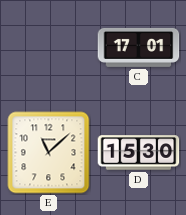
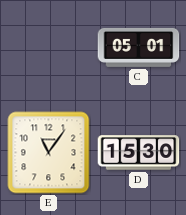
C: 17:01 -> 05:01 (139, 47)
E: 11:08 -> 11:06 (49, 153)
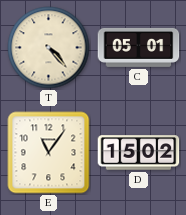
T: none -> 4:23 (49, 48)
D: 15:30 -> 15:02 (139, 153)
